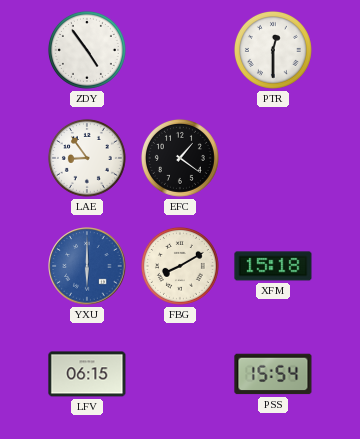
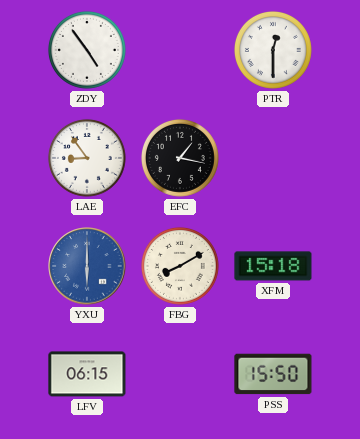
EFC: 1:21 -> 1:17 (180, 158)
PSS: 15:54 -> 15:50 (273, 374)
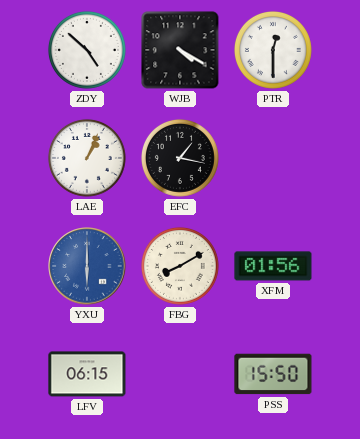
ZDY: 4:54 -> 4:52 (87, 50)
WJB: none -> 4:20 (180, 50)
LAE: 8:54 -> 1:04 (87, 158)
XFM: 15:18 -> 01:56 (273, 266)
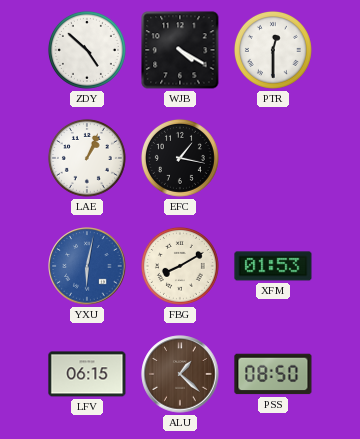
YXU: 6:00 -> 6:02 (87, 266)
XFM: 01:56 -> 01:53 (273, 266)
ALU: none -> 1:22 (180, 374)
PSS: 15:50 -> 08:50 (273, 374)
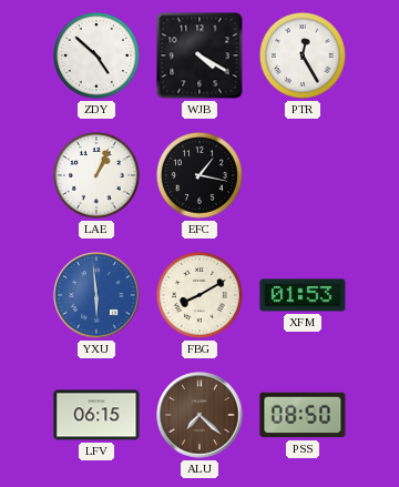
PTR: 12:30 -> 12:25 (303, 55)
YXU: 6:02 -> 5:59 (96, 295)
ALU: 1:22 -> 7:22 (199, 415)
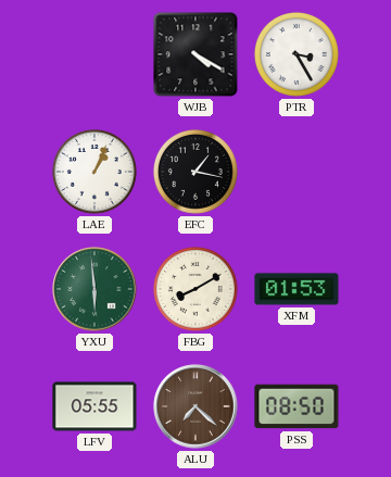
ZDY: 4:52 -> none (96, 55)
PTR: 12:25 -> 3:25 (297, 54)
YXU dial: blue -> green (94, 289)
LFV: 06:15 -> 05:55 (94, 406)
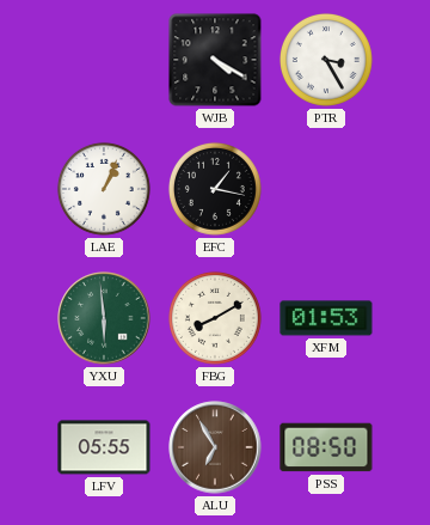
ALU: 7:22 -> 6:55 (215, 447)
